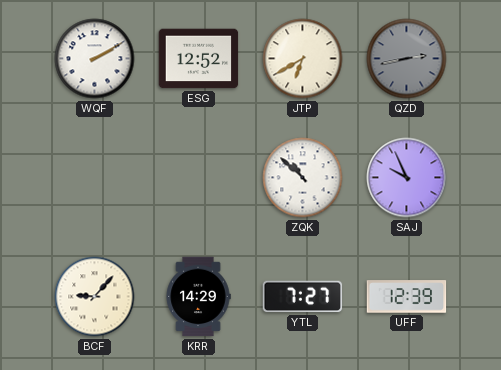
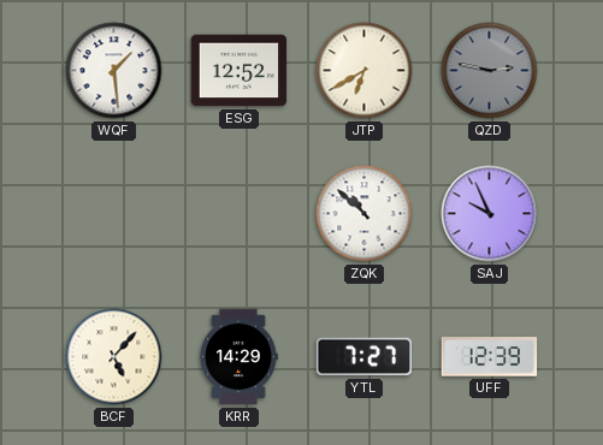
WQF: 2:10 -> 1:29 (114, 71)
QZD: 2:43 -> 2:47 (490, 71)
BCF: 9:07 -> 5:07 (114, 357)
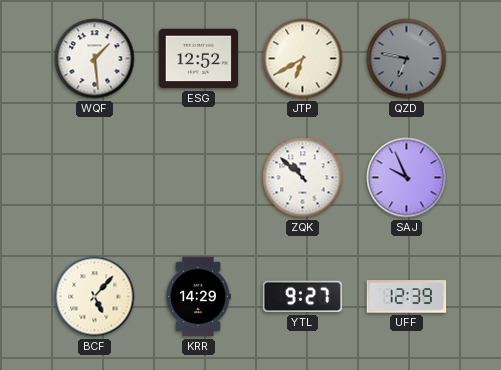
QZD: 2:47 -> 6:47 (407, 59)
YTL: 7:27 -> 9:27 (303, 297)
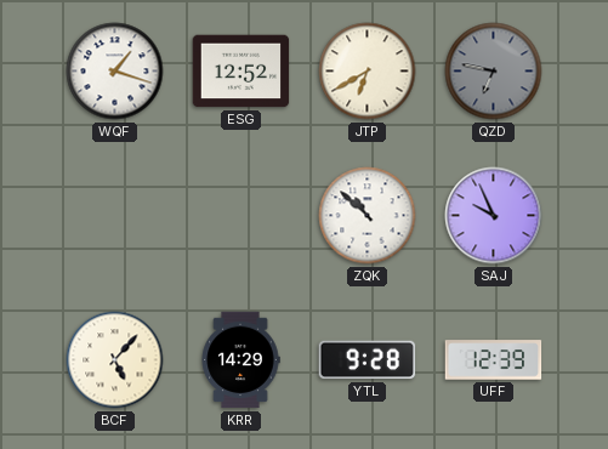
WQF: 1:29 -> 1:18 (115, 72)
YTL: 9:27 -> 9:28 (368, 360)
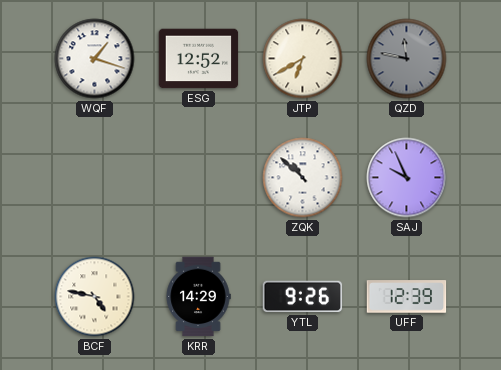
QZD: 6:47 -> 11:47 (407, 59)
BCF: 5:07 -> 4:47 (95, 297)
YTL: 9:28 -> 9:26 (303, 297)
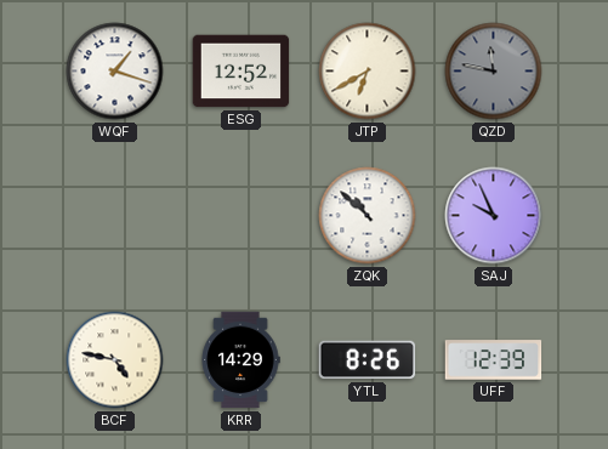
YTL: 9:26 -> 8:26 (368, 360)
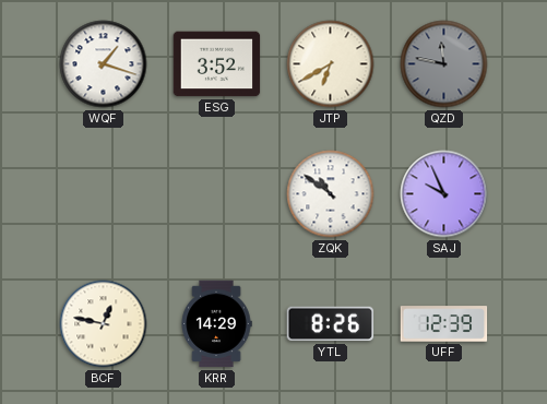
ESG: 12:52 -> 3:52 (217, 64)
ZQK: 10:52 -> 10:51 (331, 194)
BCF: 4:47 -> 12:47 (104, 324)
